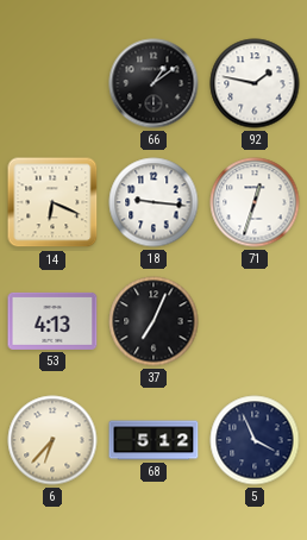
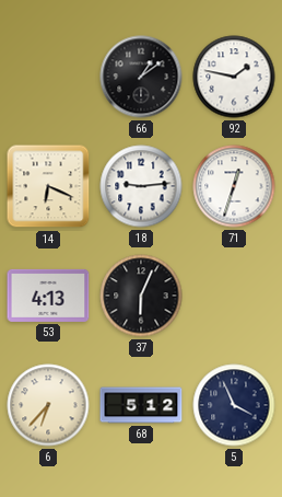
18: 9:16 -> 9:14 (141, 186)
37: 7:04 -> 6:04 (141, 296)
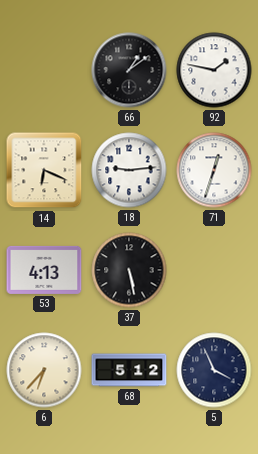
37: 6:04 -> 5:28 (129, 270)
